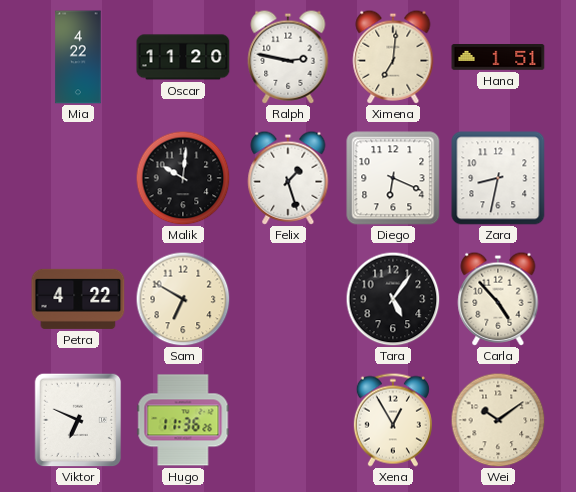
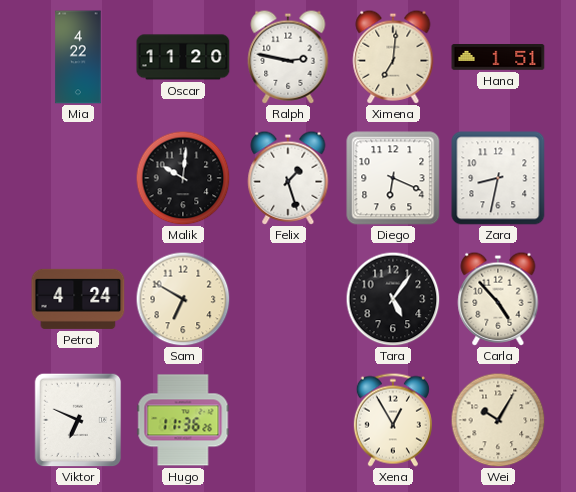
Petra: 4:22 -> 4:24 (78, 299)
Wei: 10:09 -> 10:05 (498, 420)
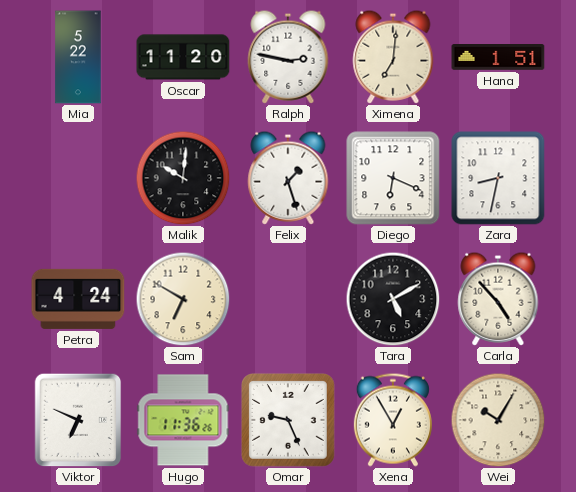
Mia: 4:22 -> 5:22 (78, 57)
Tara: 5:06 -> 5:10 (393, 299)
Omar: none -> 9:26 (288, 420)
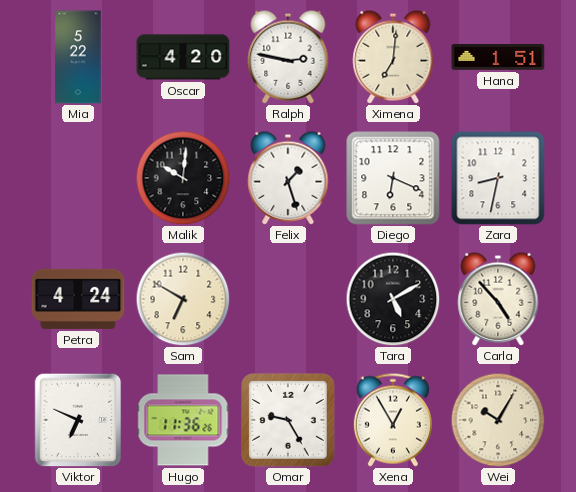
Oscar: 11:20 -> 4:20 (183, 57)
Omar: 9:26 -> 9:25 (288, 420)
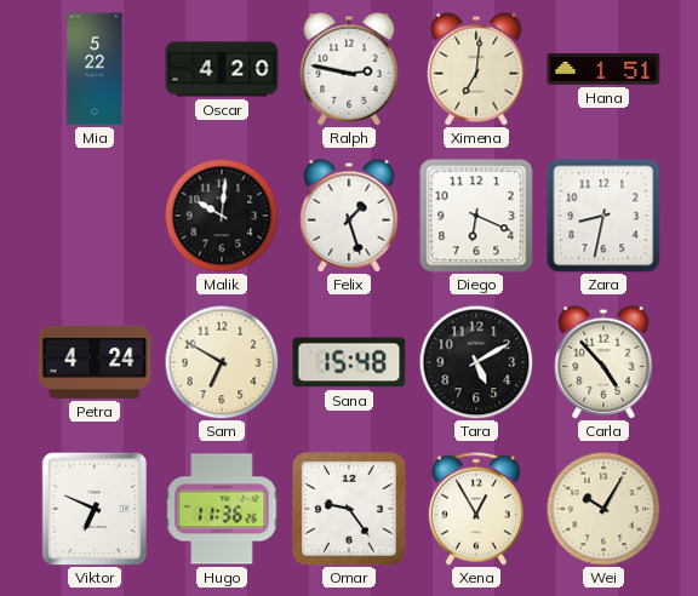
Sana: none -> 15:48 (349, 362)
Omar: 9:25 -> 9:24 (349, 509)
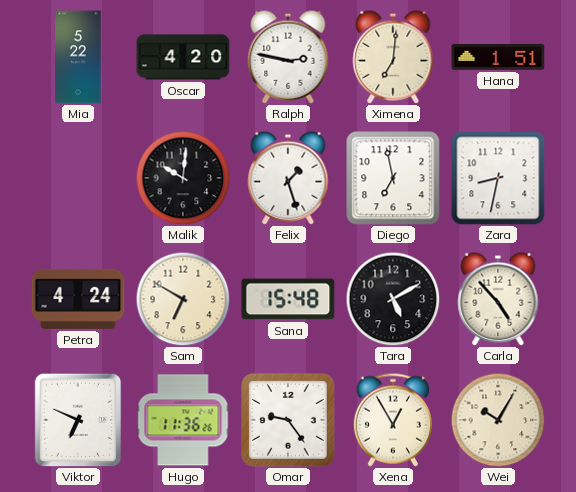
Diego: 6:19 -> 6:58 (393, 178)
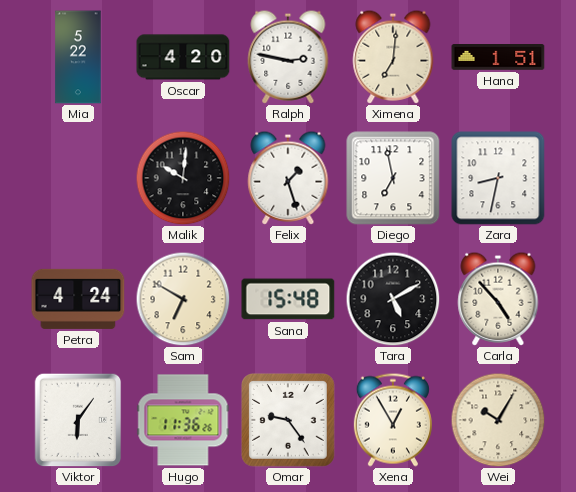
Viktor: 6:49 -> 6:06 (78, 420)
